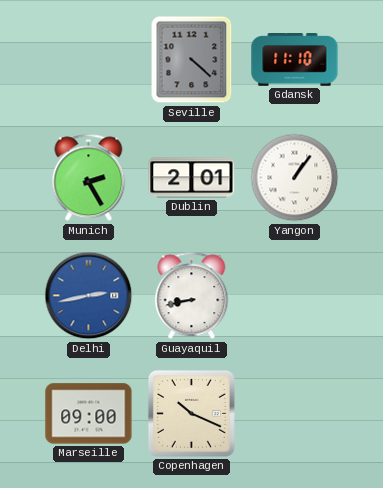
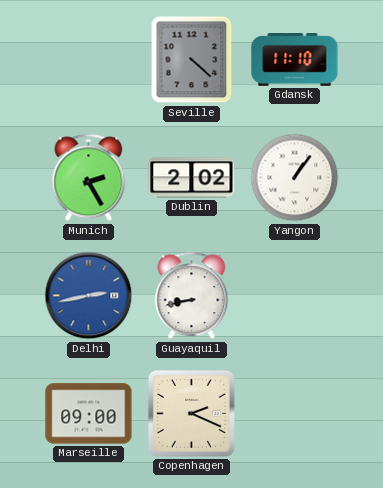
Dublin: 2:01 -> 2:02 (192, 178)
Copenhagen: 10:19 -> 2:19 (191, 413)
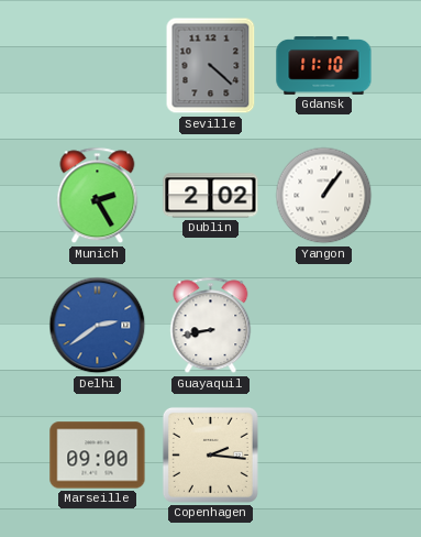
Delhi: 2:43 -> 2:39 (98, 326)
Copenhagen: 2:19 -> 2:16 (210, 454)
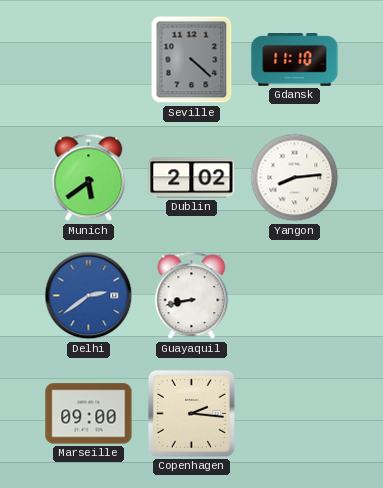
Munich: 2:25 -> 5:39 (89, 178)
Yangon: 1:06 -> 8:14 (295, 178)
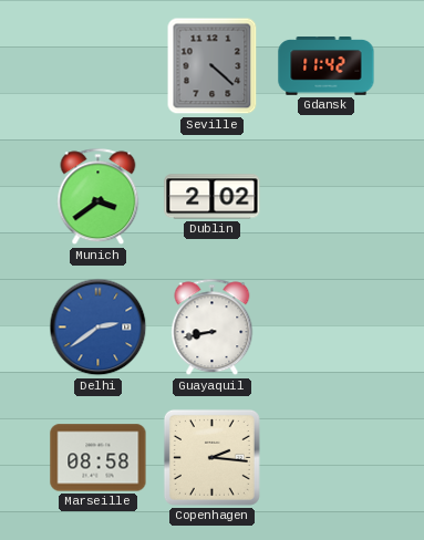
Gdansk: 11:10 -> 11:42 (327, 66)
Munich: 5:39 -> 3:39 (99, 197)
Yangon: 8:14 -> none (295, 178)
Marseille: 09:00 -> 08:58 (99, 458)
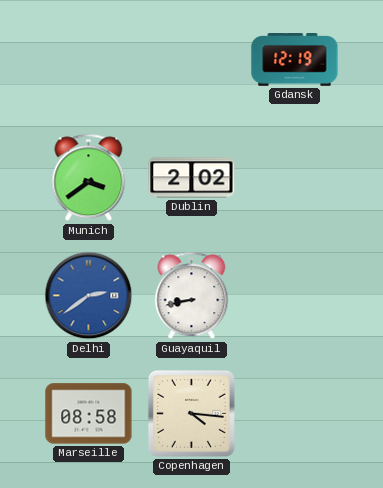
Seville: 4:22 -> none (213, 66)
Gdansk: 11:42 -> 12:19 (295, 60)
Copenhagen: 2:16 -> 4:16 (191, 413)
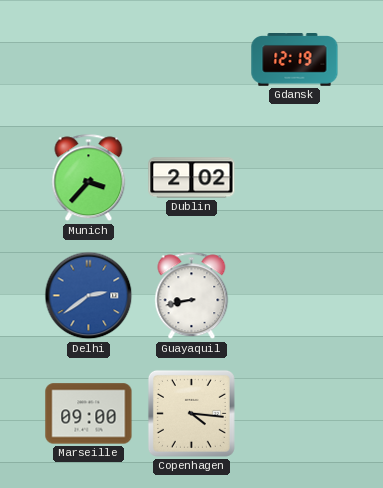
Munich: 3:39 -> 3:37 (89, 178)
Marseille: 08:58 -> 09:00 (89, 414)
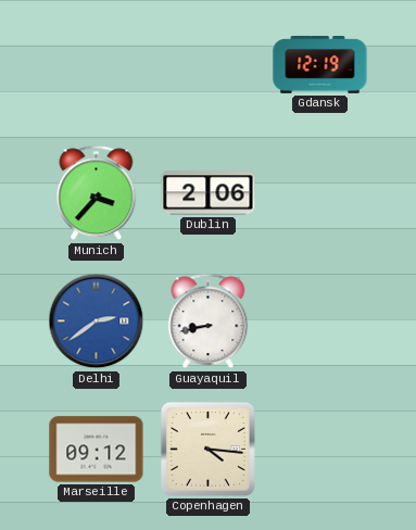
Dublin: 2:02 -> 2:06 (209, 193)
Marseille: 09:00 -> 09:12 (97, 450)
